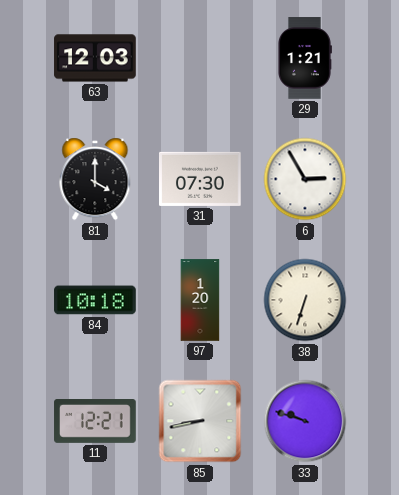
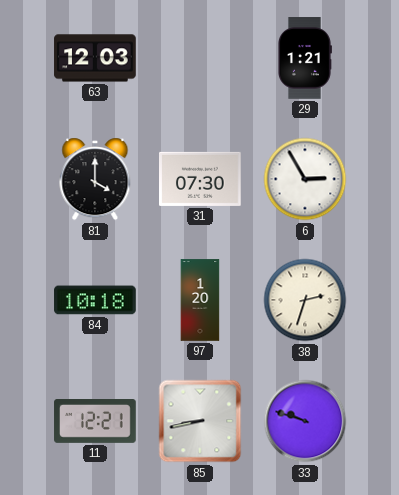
38: 6:33 -> 2:33 (305, 300)
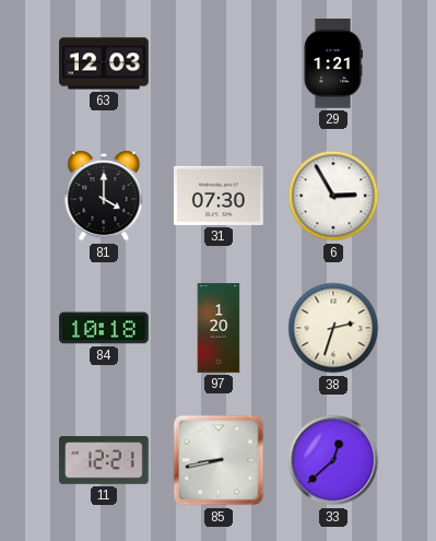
33: 9:48 -> 12:38 (333, 460)
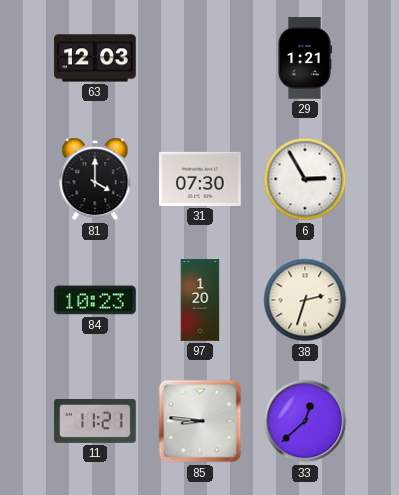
84: 10:18 -> 10:23 (95, 300)
11: 12:21 -> 11:21 (95, 422)
85: 8:43 -> 8:46 (200, 421)
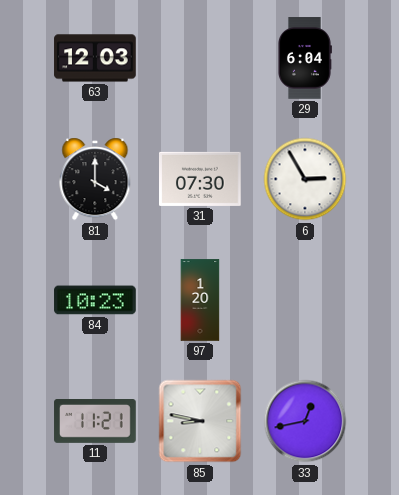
29: 1:21 -> 6:04 (305, 58)
38: 2:33 -> none (305, 300)
85: 8:46 -> 8:47 (200, 421)
33: 12:38 -> 12:43 (305, 421)
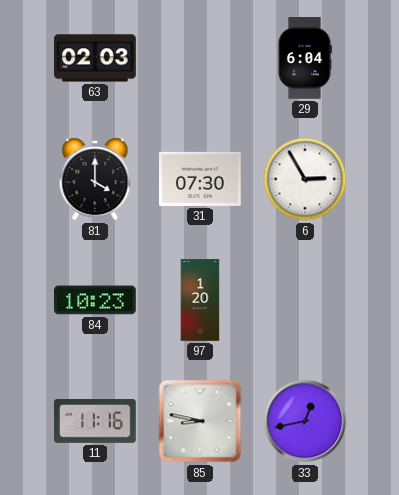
63: 12:03 -> 02:03 (95, 58)
11: 11:21 -> 11:16 (95, 422)
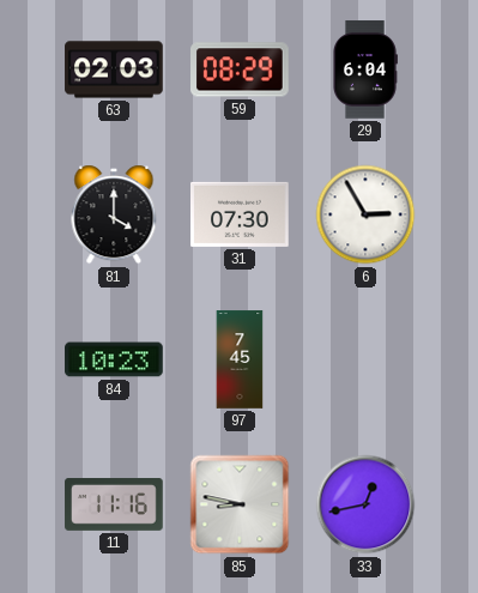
59: none -> 08:29 (241, 69)
97: 1:20 -> 7:45 (240, 359)
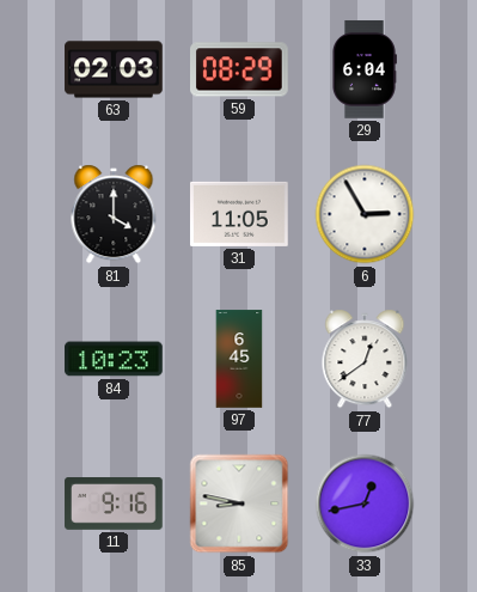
31: 07:30 -> 11:05 (240, 214)
97: 7:45 -> 6:45 (239, 359)
77: none -> 12:39 (365, 359)
11: 11:16 -> 9:16 (114, 505)
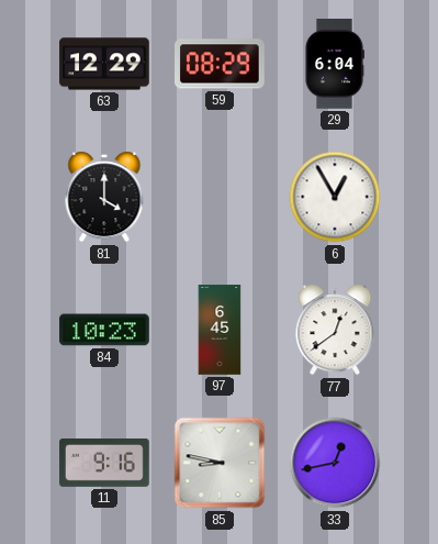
63: 02:03 -> 12:29 (104, 64)
31: 11:05 -> none (240, 214)
6: 2:55 -> 12:55 (335, 197)
